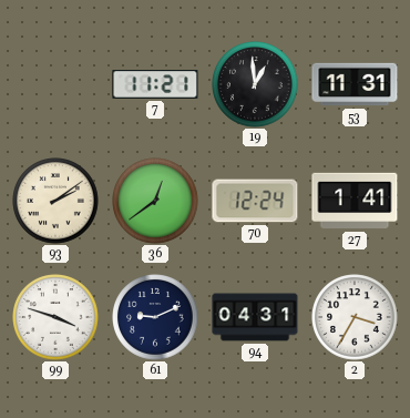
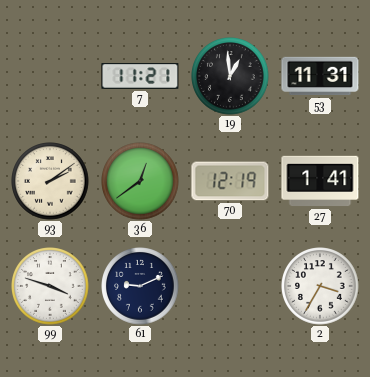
70: 12:24 -> 12:19 (230, 181)
94: 04:31 -> none (255, 317)
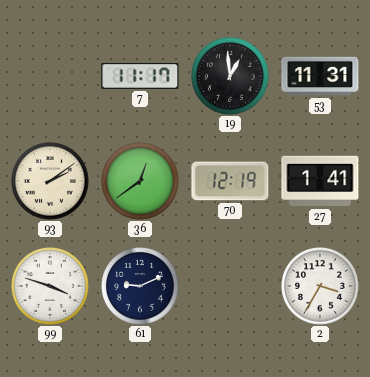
7: 11:21 -> 11:17 (140, 77)
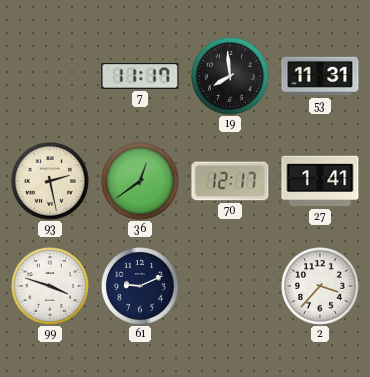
19: 12:59 -> 7:59 (230, 76)
93: 2:09 -> 2:28 (50, 181)
70: 12:19 -> 12:17 (230, 181)
2: 3:35 -> 3:37 (320, 286)
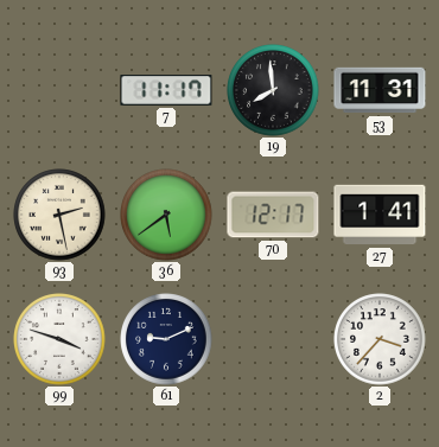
36: 12:39 -> 5:39 (166, 215)
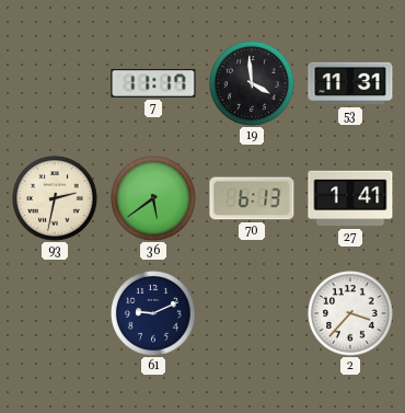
19: 7:59 -> 3:59 (252, 83)
93: 2:28 -> 2:32 (55, 198)
70: 12:17 -> 6:13 (252, 198)
99: 3:48 -> none (59, 339)
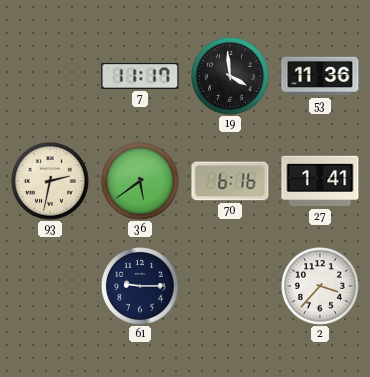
53: 11:31 -> 11:36 (320, 76)
70: 6:13 -> 6:16 (230, 181)
61: 9:11 -> 9:15 (140, 286)
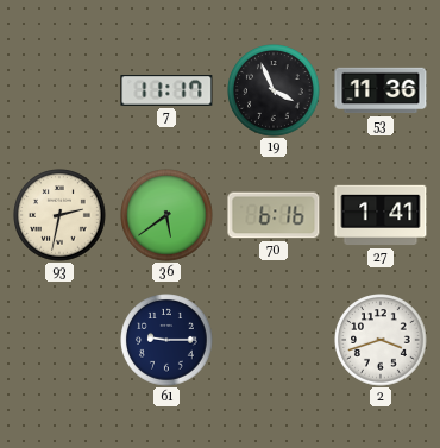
19: 3:59 -> 3:56 (274, 90)
2: 3:37 -> 3:42 (381, 340)
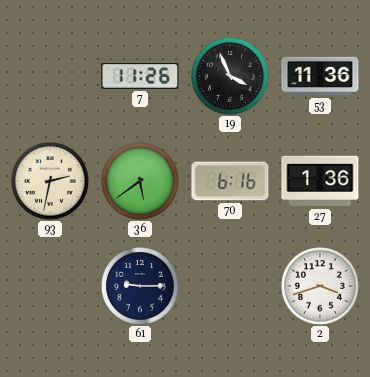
7: 11:17 -> 11:26 (140, 77)
27: 1:41 -> 1:36 (320, 181)
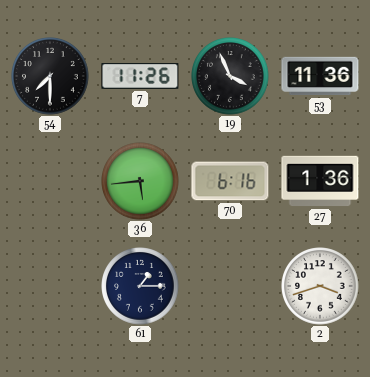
54: none -> 7:30 (50, 76)
93: 2:32 -> none (50, 181)
36: 5:39 -> 5:44 (140, 181)
61: 9:15 -> 1:15 (140, 286)
